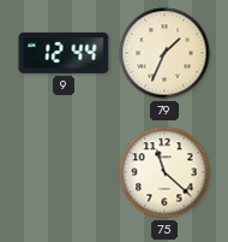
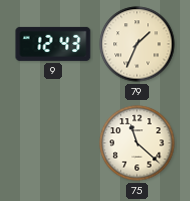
9: 12:44 -> 12:43 (53, 44)
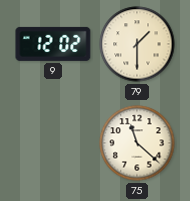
9: 12:43 -> 12:02 (53, 44)
79: 1:34 -> 1:30 (137, 44)
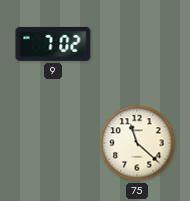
9: 12:02 -> 7:02 (53, 44)
79: 1:30 -> none (137, 44)
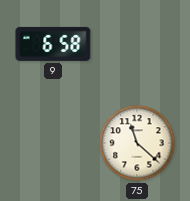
9: 7:02 -> 6:58 (53, 44)
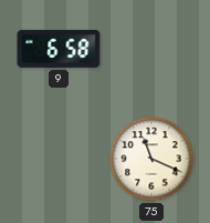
75: 11:22 -> 11:19 (151, 159)
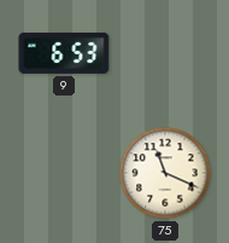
9: 6:58 -> 6:53 (64, 53)
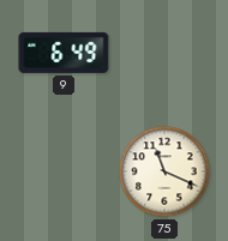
9: 6:53 -> 6:49 (64, 53)
